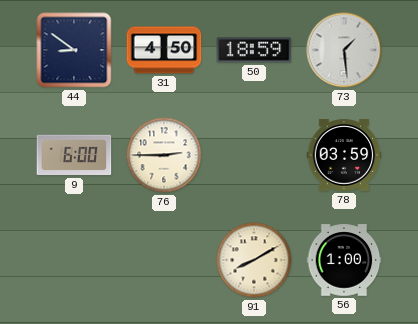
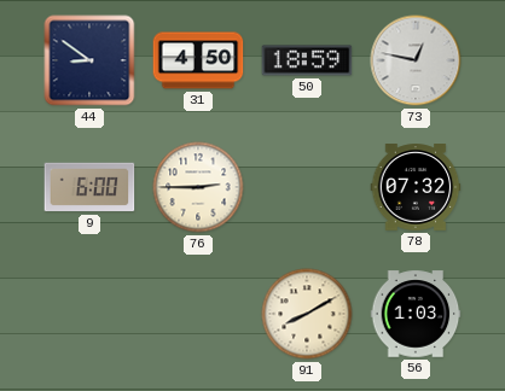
73: 1:29 -> 12:47 (416, 60)
78: 03:59 -> 07:32 (416, 187)
56: 1:00 -> 1:03 (416, 314)
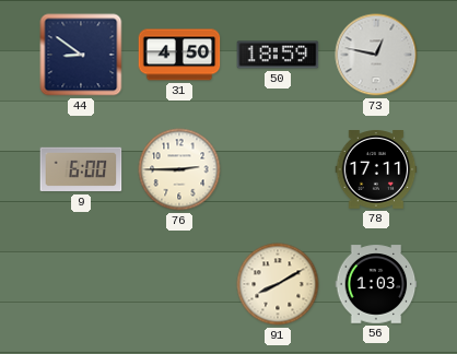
78: 07:32 -> 17:11 (376, 169)
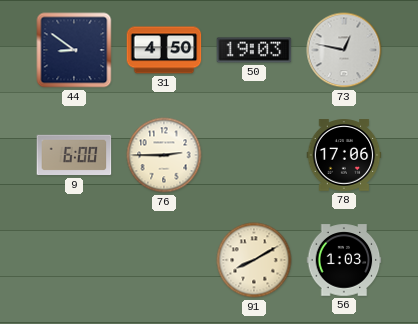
50: 18:59 -> 19:03 (254, 50)
78: 17:11 -> 17:06 (344, 155)
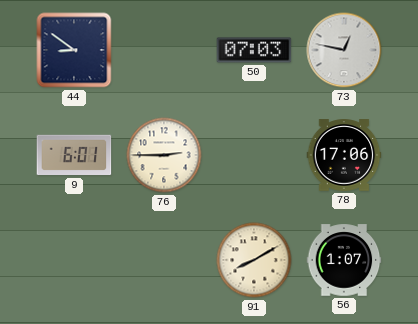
31: 4:50 -> none (164, 50)
50: 19:03 -> 07:03 (254, 50)
9: 6:00 -> 6:01 (74, 155)
56: 1:03 -> 1:07 (344, 260)
